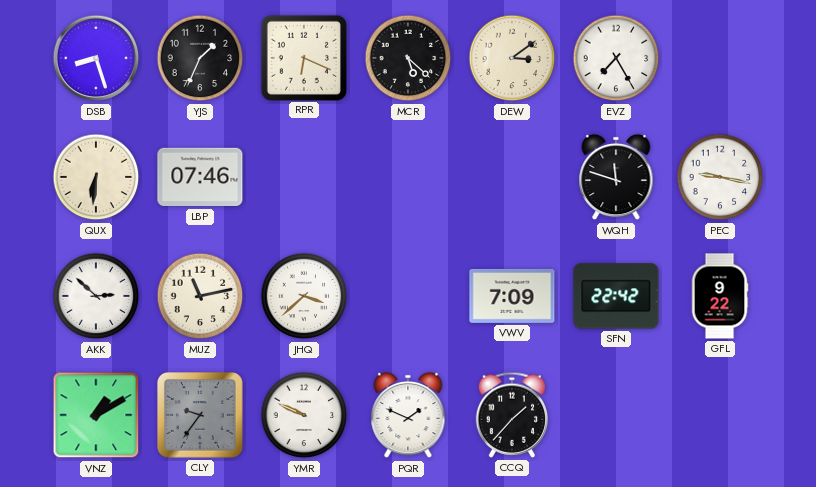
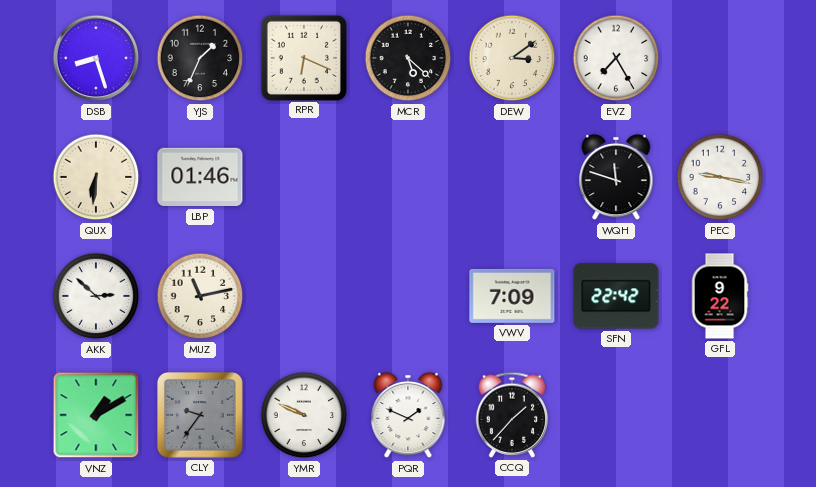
LBP: 07:46 -> 01:46 (200, 177)
JHQ: 3:38 -> none (304, 296)
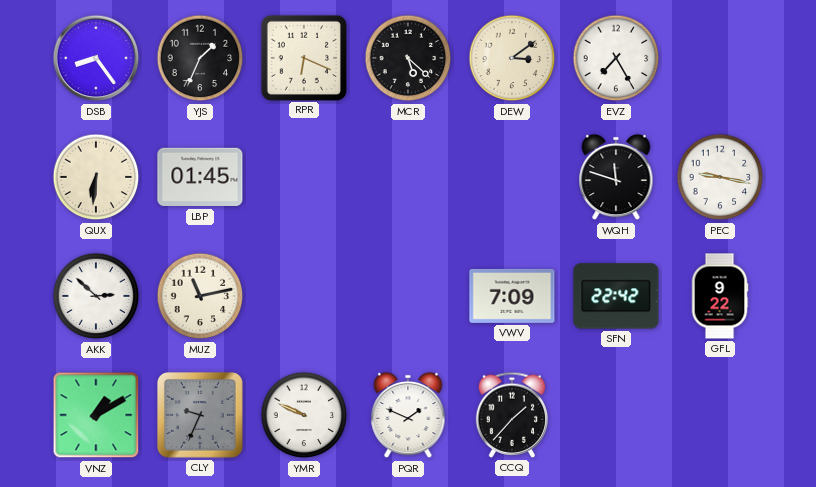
DSB: 8:27 -> 8:24 (96, 58)
LBP: 01:46 -> 01:45 (200, 177)
CLY: 9:36 -> 9:34 (201, 416)
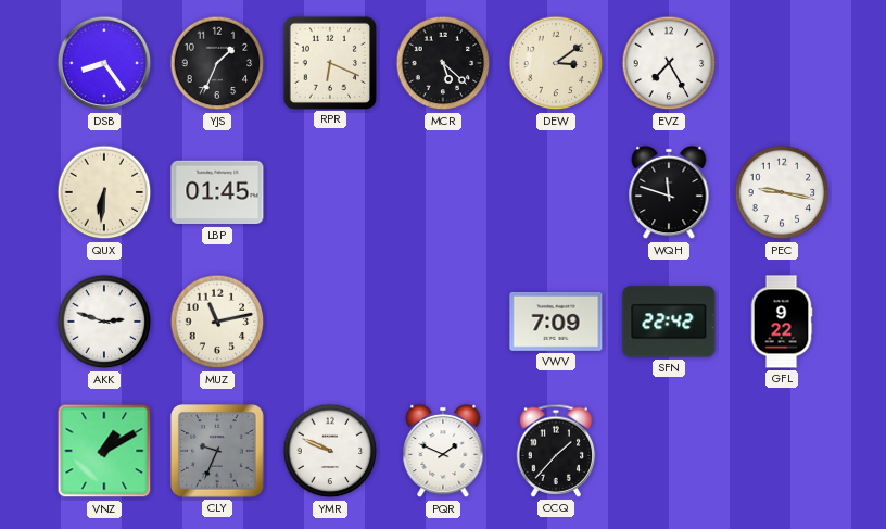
AKK: 2:52 -> 2:48 (104, 322)
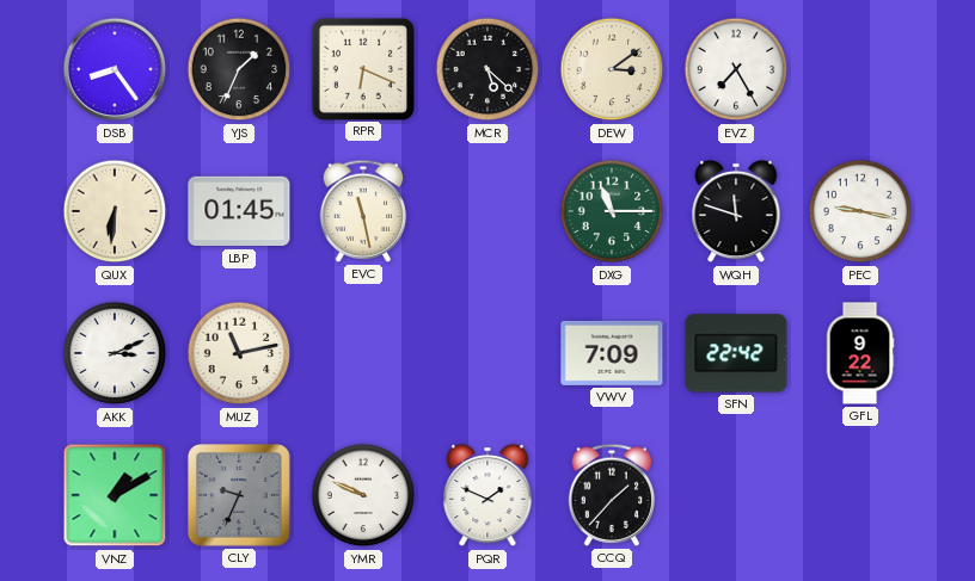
EVC: none -> 11:28 (363, 211)
DXG: none -> 11:15 (612, 211)
AKK: 2:48 -> 3:11 (115, 353)
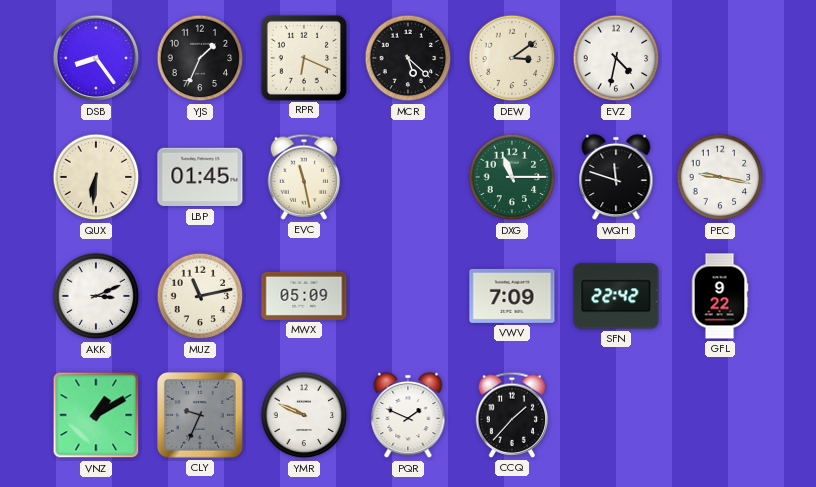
EVZ: 7:25 -> 4:32 (616, 58)
MWX: none -> 05:09 (304, 296)
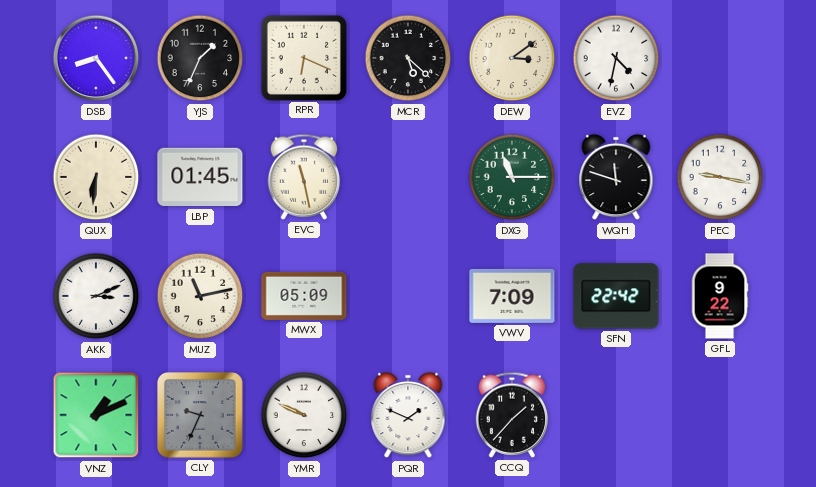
VNZ: 1:10 -> 1:11 (96, 415)
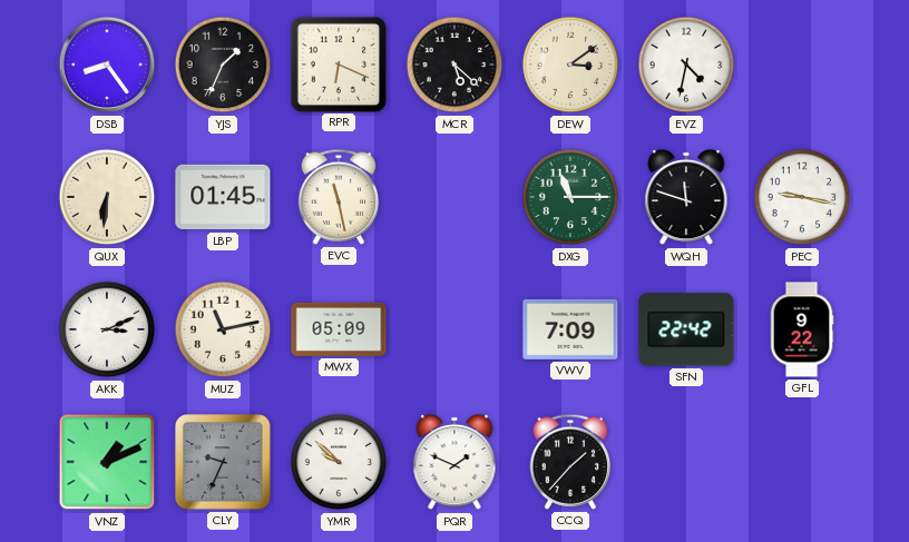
YMR: 9:49 -> 9:52 (339, 462)
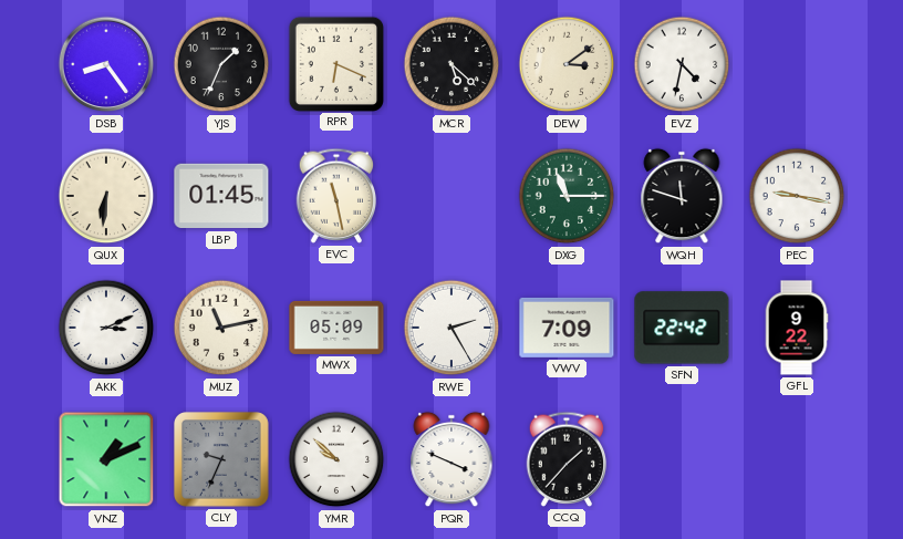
RWE: none -> 2:25 (451, 328)
PQR: 1:49 -> 3:49 (451, 459)
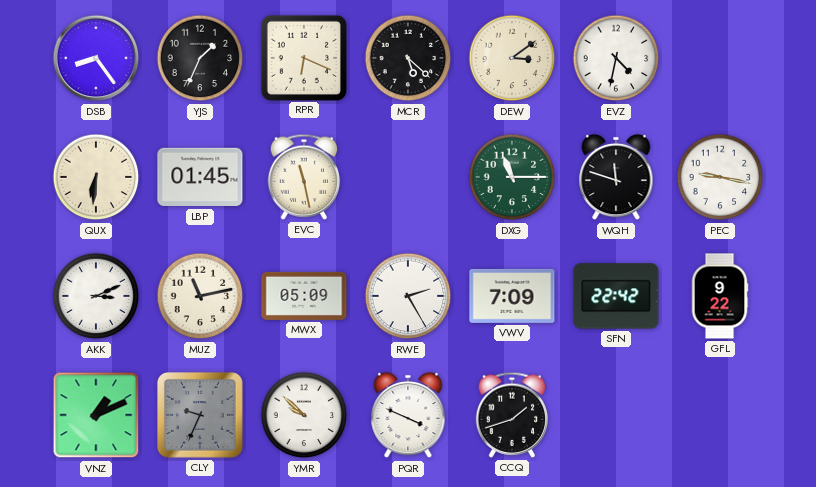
CCQ: 1:37 -> 1:42 (512, 415)
